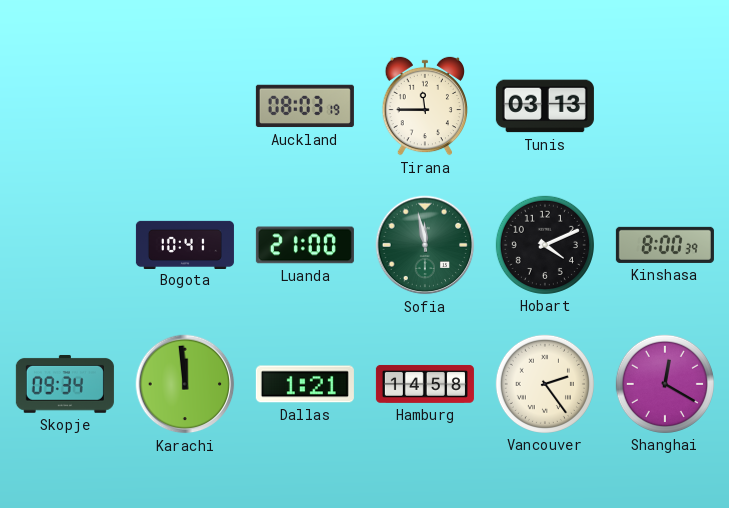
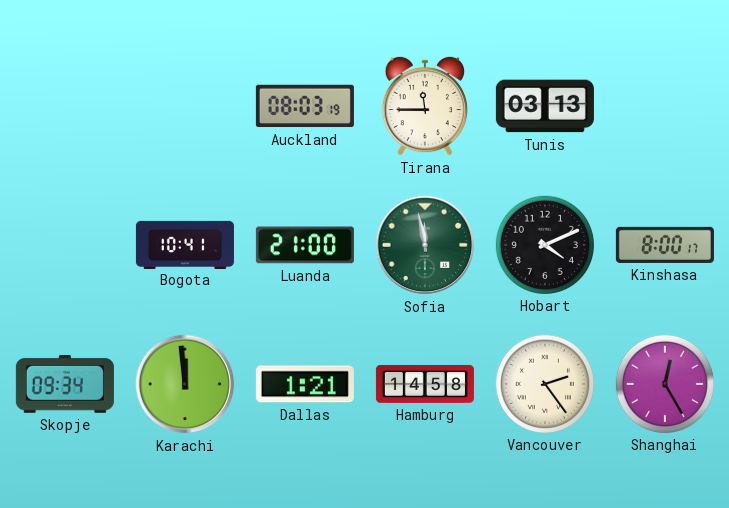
Kinshasa: 8:00:39 -> 8:00:17 (665, 245)
Shanghai: 12:20 -> 12:25 (665, 384)
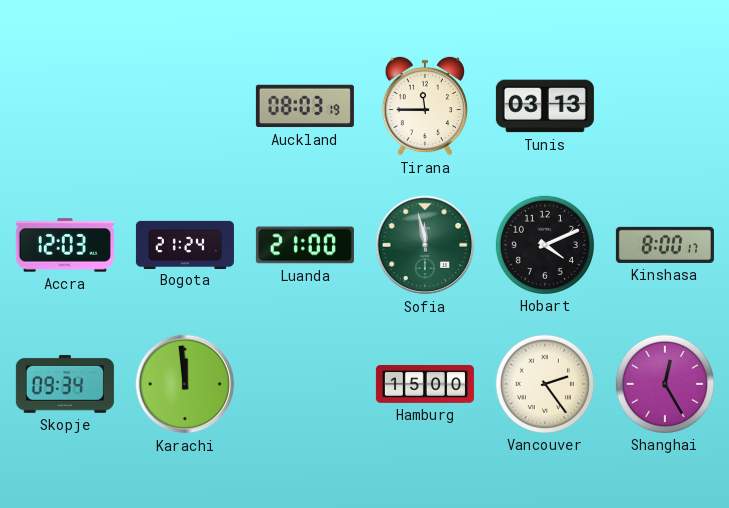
Accra: none -> 12:03 (65, 245)
Bogota: 10:41 -> 21:24 (185, 244)
Dallas: 1:21 -> none (305, 384)
Hamburg: 14:58 -> 15:00 (425, 384)
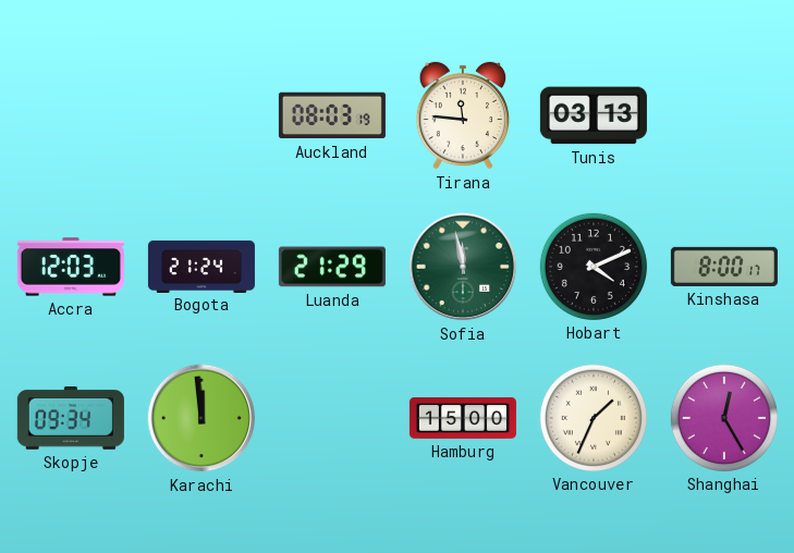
Tirana: 11:45 -> 11:46 (462, 115)
Luanda: 21:00 -> 21:29 (332, 267)
Vancouver: 2:24 -> 1:34 (594, 418)
